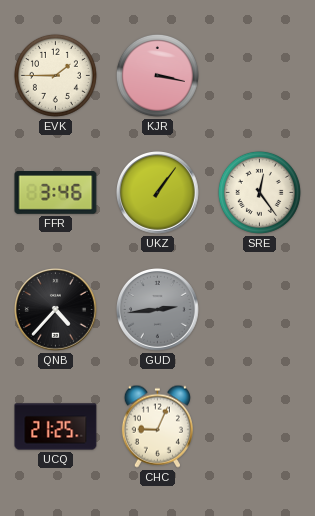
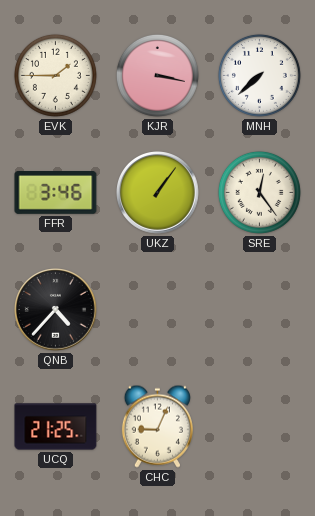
MNH: none -> 7:38 (259, 75)
GUD: 2:44 -> none (158, 310)
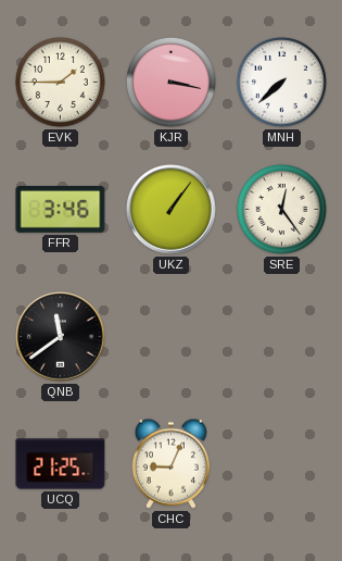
QNB: 4:37 -> 11:39 (61, 337)
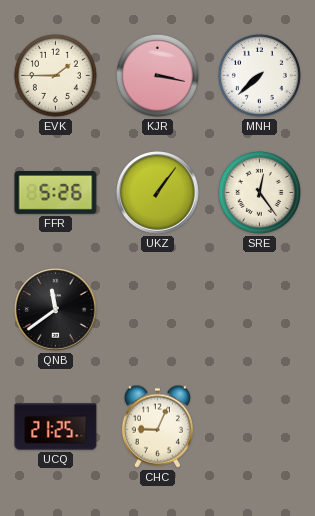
FFR: 3:46 -> 5:26 (56, 193)
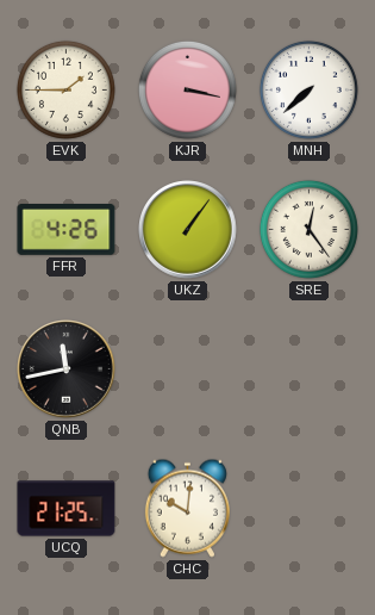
FFR: 5:26 -> 4:26 (67, 230)
QNB: 11:39 -> 11:43 (67, 369)
CHC: 9:04 -> 10:01 (187, 508)
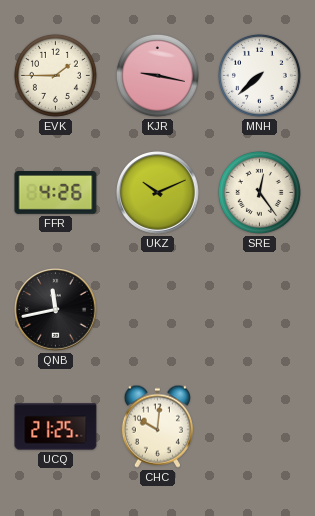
KJR: 3:17 -> 9:17 (157, 75)
UKZ: 1:06 -> 10:11 (158, 193)
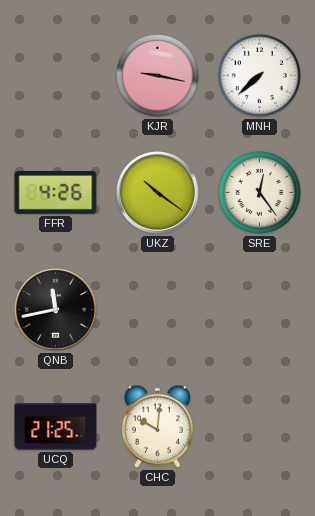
EVK: 1:45 -> none (55, 75)
UKZ: 10:11 -> 10:21 (158, 193)
